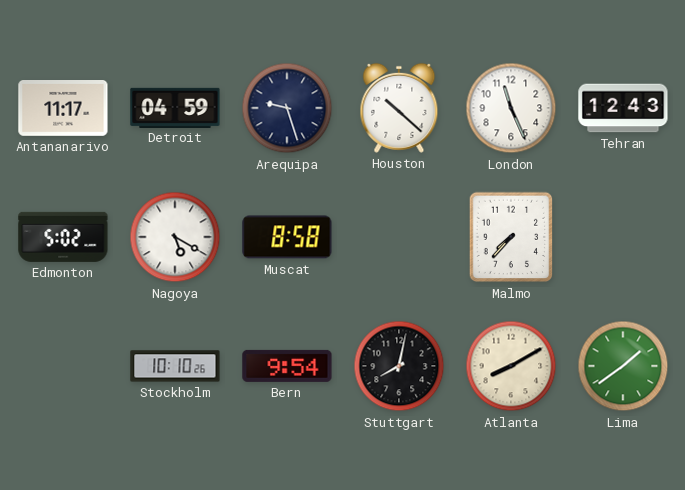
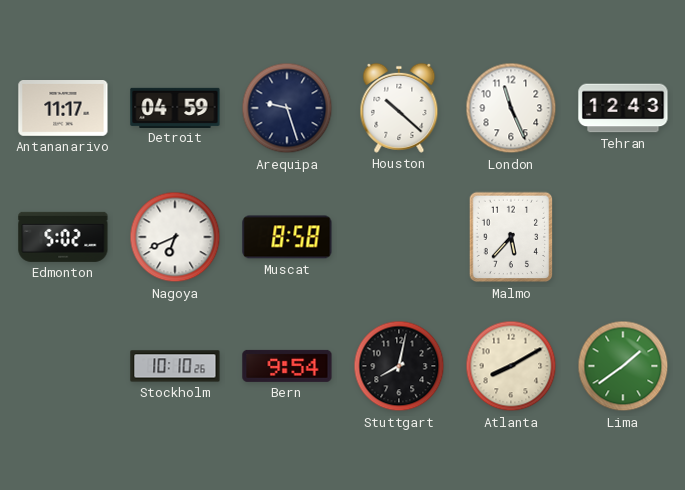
Nagoya: 5:20 -> 6:41 (175, 237)
Malmo: 7:37 -> 5:37 (511, 237)
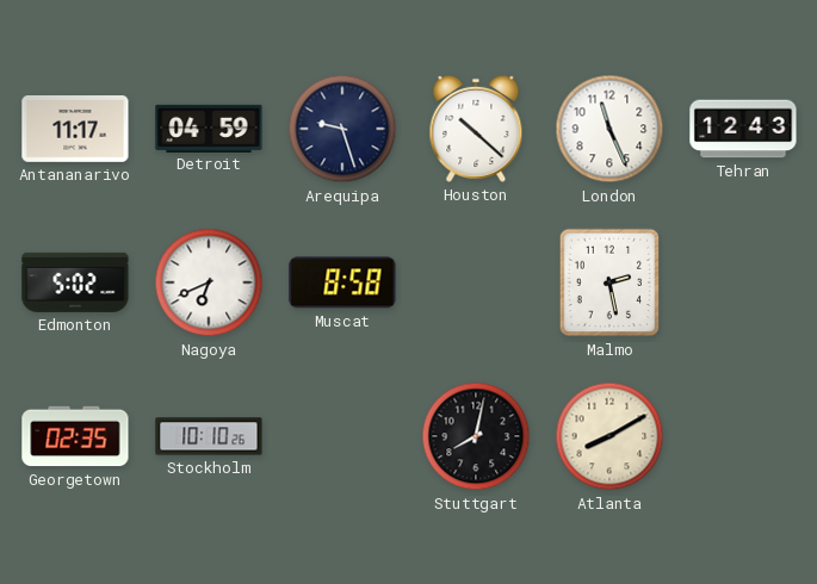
Malmo: 5:37 -> 2:28 (609, 282)
Georgetown: none -> 02:35 (75, 436)
Bern: 9:54 -> none (287, 366)
Lima: 1:39 -> none (623, 366)
